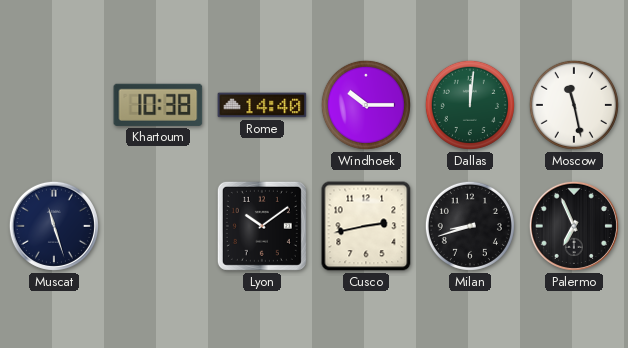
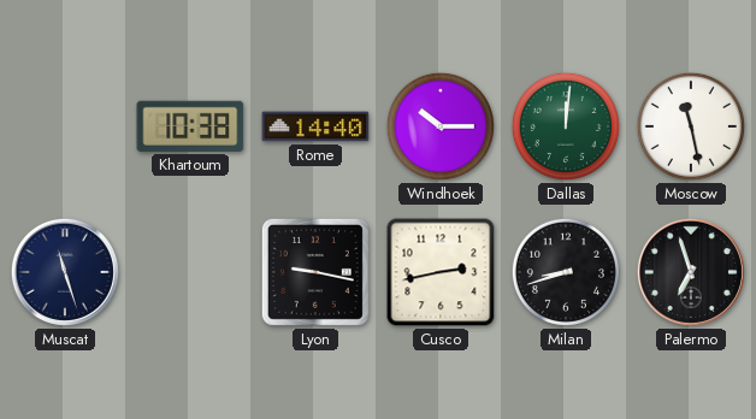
Lyon: 10:09 -> 9:17 (315, 272)
Palermo: 6:56 -> 6:57 (691, 272)
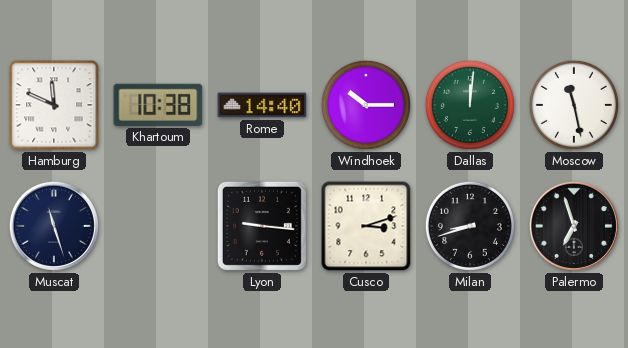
Hamburg: none -> 11:49 (54, 105)
Lyon: 9:17 -> 9:16 (262, 226)
Cusco: 2:43 -> 3:12 (366, 226)
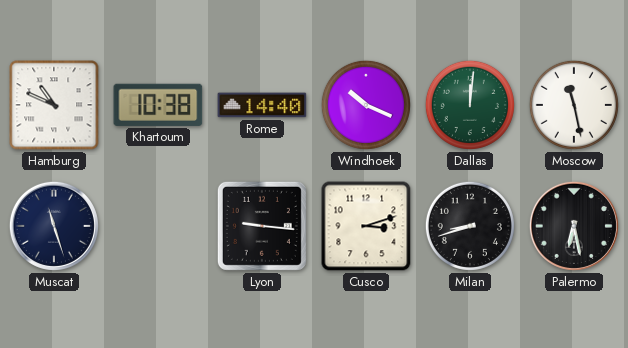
Hamburg: 11:49 -> 10:49 (54, 105)
Windhoek: 10:15 -> 10:19 (366, 105)
Palermo: 6:57 -> 6:28 (574, 226)
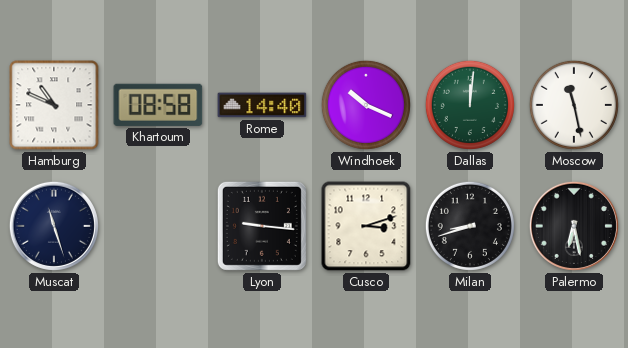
Khartoum: 10:38 -> 08:58 (158, 105)
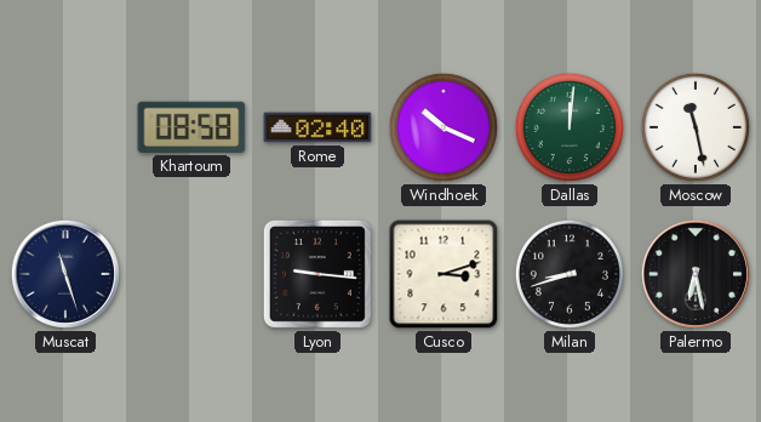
Hamburg: 10:49 -> none (54, 105)
Rome: 14:40 -> 02:40 (317, 127)
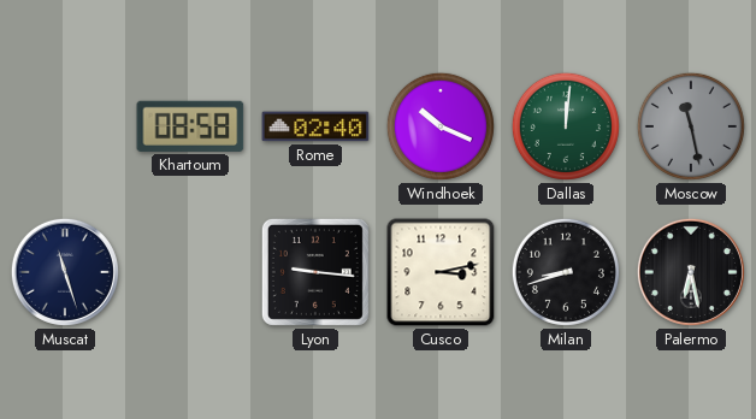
Moscow dial: white -> grey (691, 126)
Cusco: 3:12 -> 3:13 (441, 272)
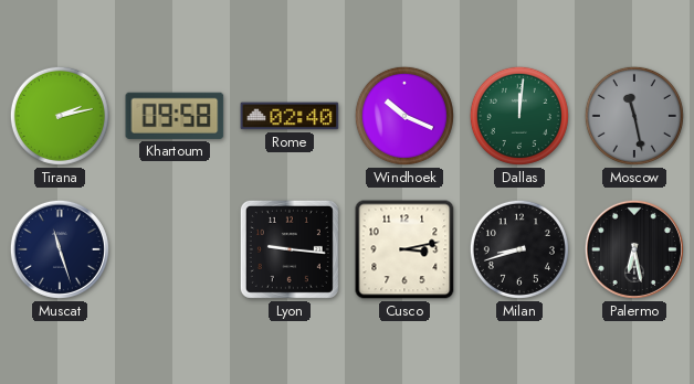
Tirana: none -> 2:13 (60, 116)
Khartoum: 08:58 -> 09:58 (175, 116)
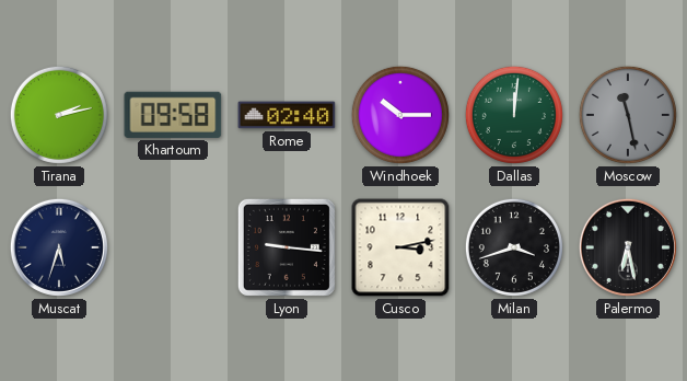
Windhoek: 10:19 -> 10:15 (400, 115)
Muscat: 11:27 -> 5:33 (59, 247)
Milan: 8:42 -> 3:42 (514, 247)
